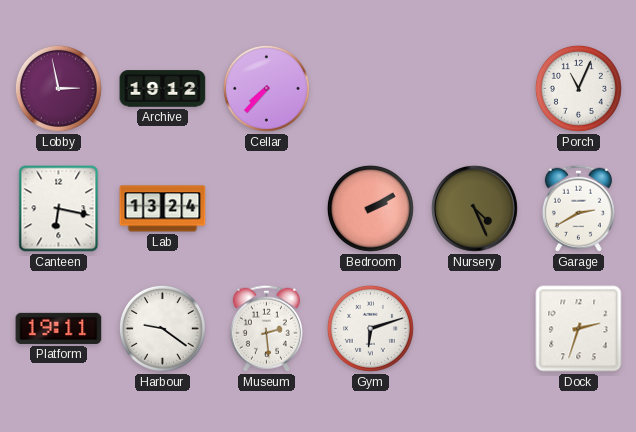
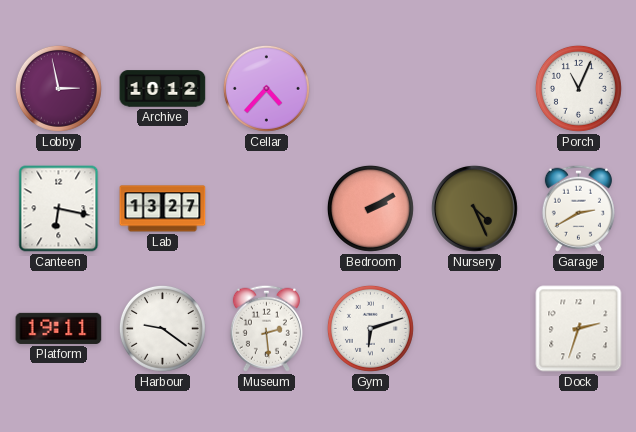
Archive: 19:12 -> 10:12 (163, 89)
Cellar: 7:37 -> 4:37 (266, 88)
Lab: 13:24 -> 13:27 (163, 209)
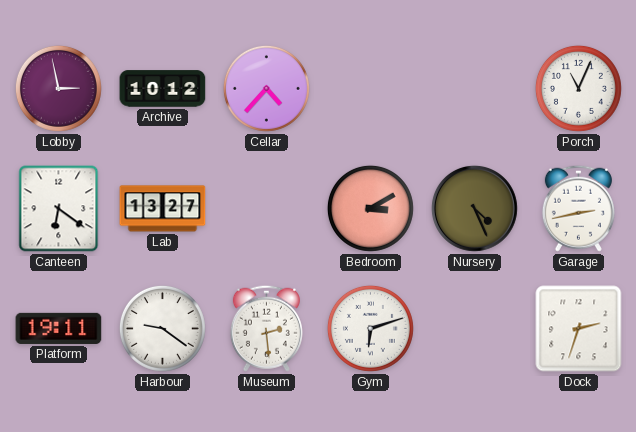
Canteen: 6:17 -> 6:21 (59, 209)
Bedroom: 2:10 -> 3:10 (370, 208)
Garage: 2:40 -> 2:43 (578, 208)
